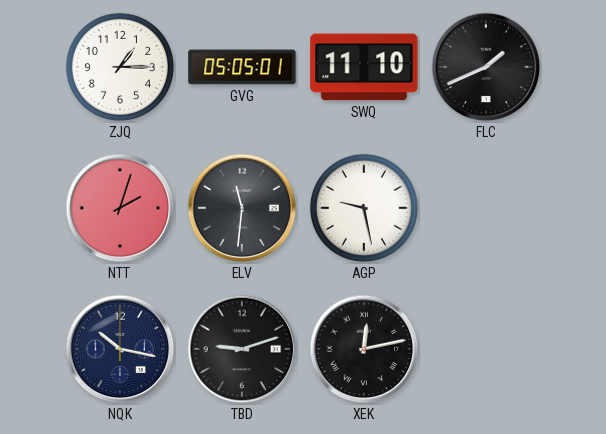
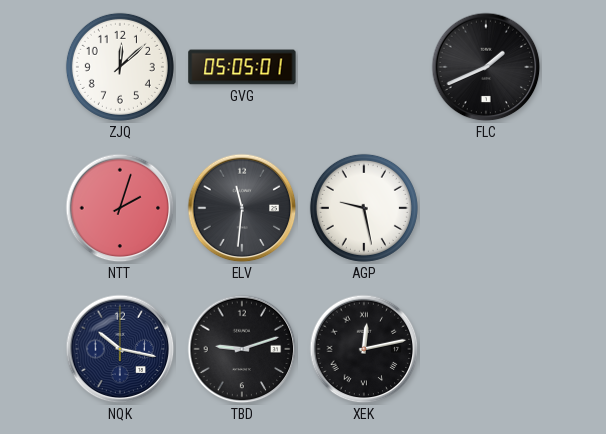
ZJQ: 1:15 -> 12:08 (120, 67)
SWQ: 11:10 -> none (364, 67)
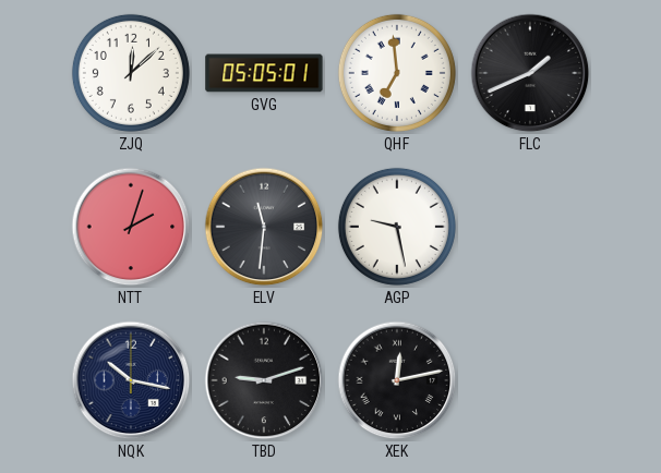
QHF: none -> 6:59 (397, 73)
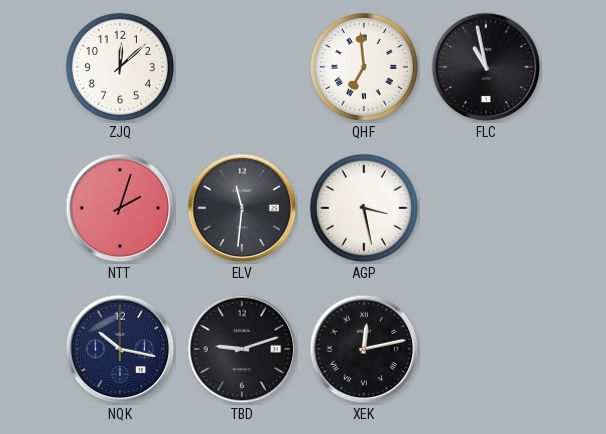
GVG: 05:05 -> none (264, 73)
FLC: 1:41 -> 10:58 (486, 67)
AGP: 9:28 -> 3:28 (364, 208)
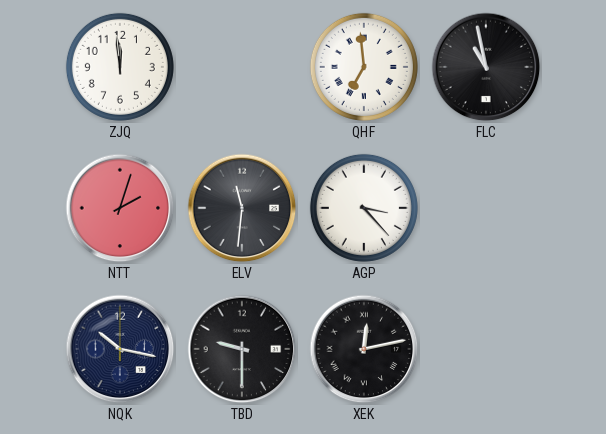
ZJQ: 12:08 -> 11:59 (120, 67)
AGP: 3:28 -> 3:23 (364, 208)
TBD: 9:12 -> 9:30 (242, 349)
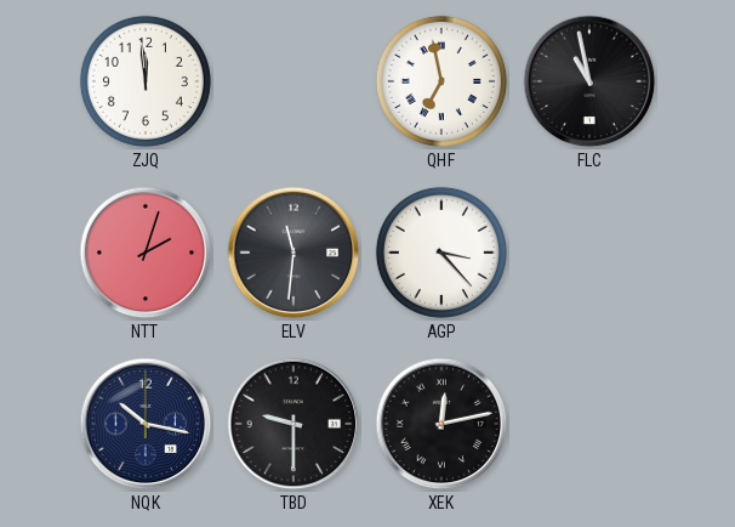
QHF: 6:59 -> 6:58 (441, 81)
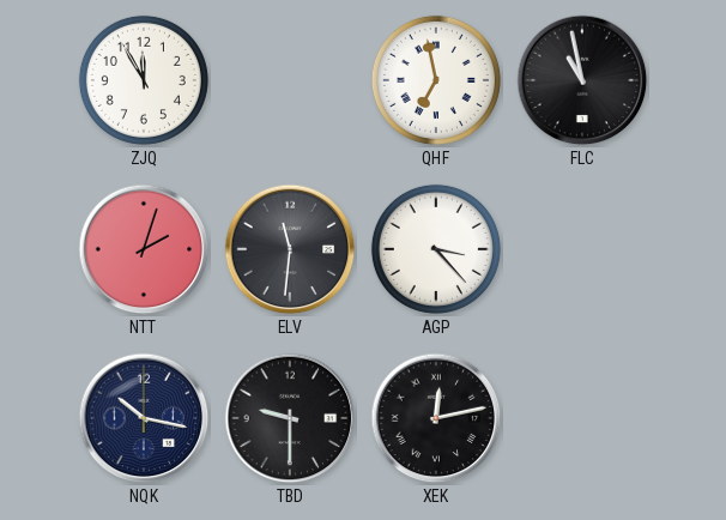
ZJQ: 11:59 -> 11:55 (144, 80)
